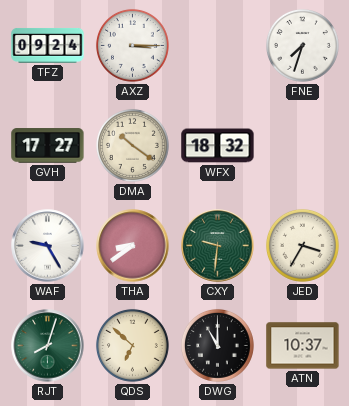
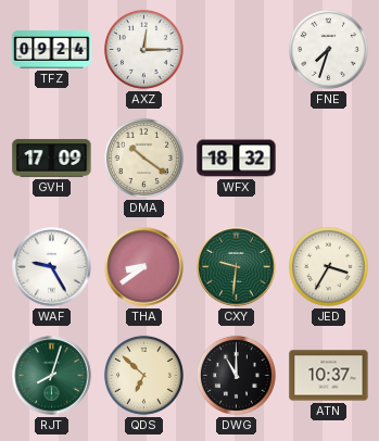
AXZ: 3:15 -> 12:15 (143, 49)
GVH: 17:27 -> 17:09 (52, 159)
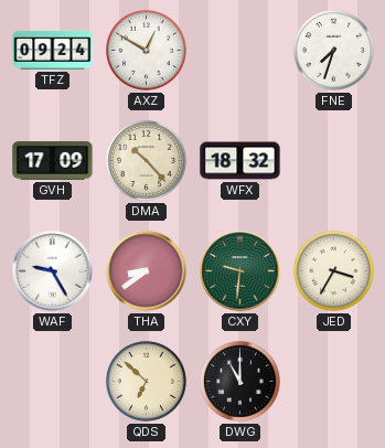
AXZ: 12:15 -> 12:50 (146, 50)
DMA: 10:21 -> 10:23 (146, 160)
RJT: 8:03 -> none (52, 376)
ATN: 10:37 -> none (329, 376)
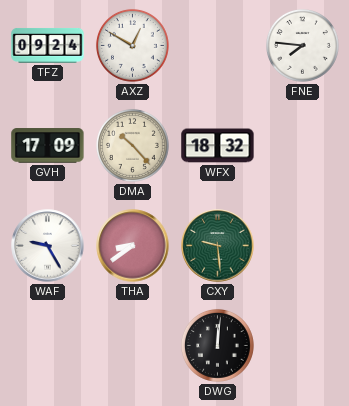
FNE: 7:33 -> 7:46 (302, 45)
CXY: 9:31 -> 9:29 (218, 246)
JED: 3:35 -> none (333, 270)
QDS: 6:52 -> none (146, 381)
DWG: 11:00 -> 12:01 (217, 345)
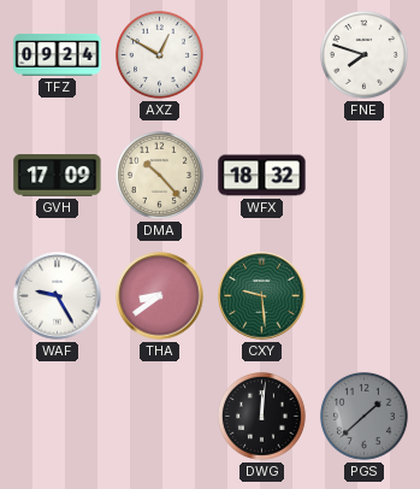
FNE: 7:46 -> 7:48 (363, 54)
PGS: none -> 1:38 (363, 416)
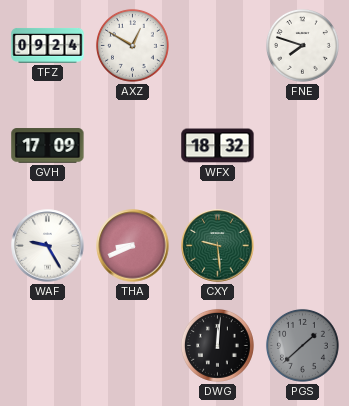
DMA: 10:23 -> none (159, 175)
THA: 8:39 -> 8:41 (133, 246)
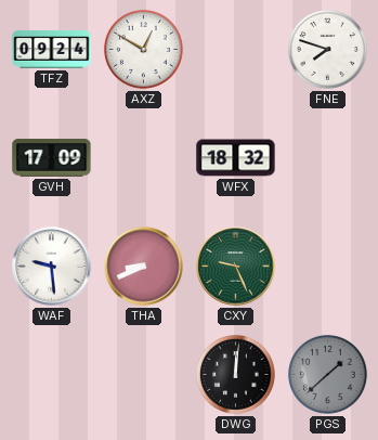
WAF: 9:25 -> 9:29 (52, 267)
CXY: 9:29 -> 9:26 (236, 267)
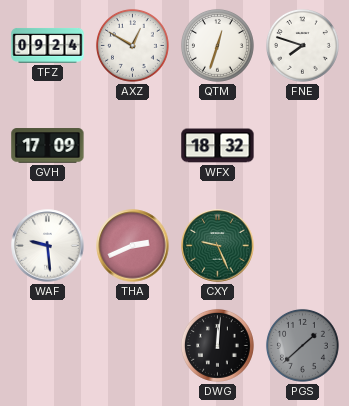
QTM: none -> 12:33 (217, 45)
THA: 8:41 -> 2:41 (133, 246)
